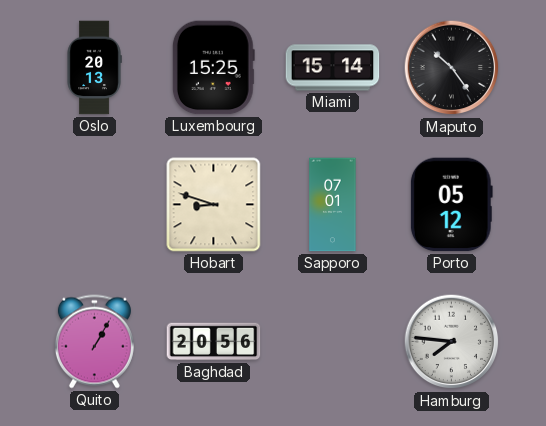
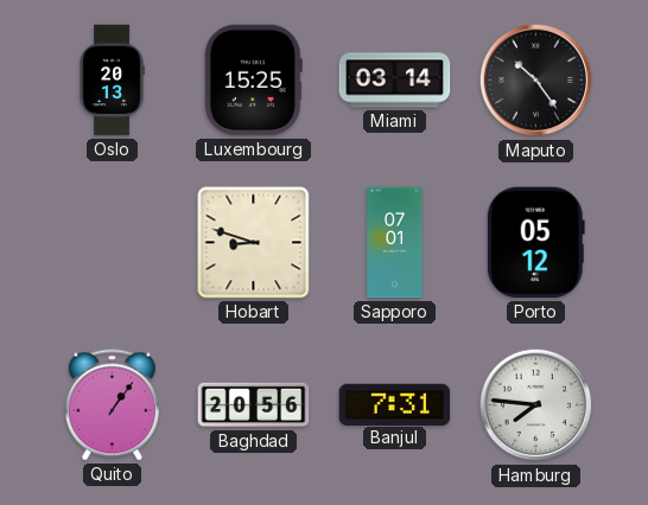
Miami: 15:14 -> 03:14 (395, 81)
Quito: 1:05 -> 1:06 (112, 405)
Banjul: none -> 7:31 (395, 404)
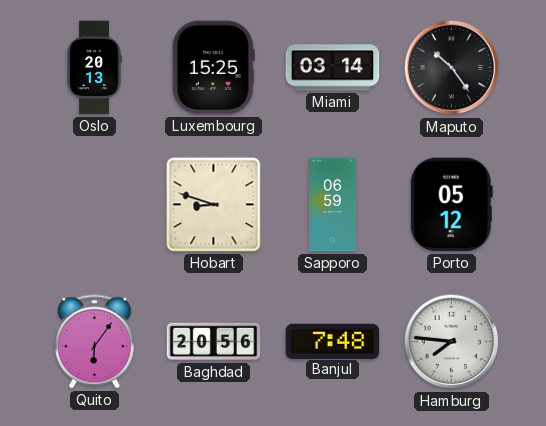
Sapporo: 07:01 -> 06:59 (333, 205)
Quito: 1:06 -> 6:06 (94, 342)
Banjul: 7:31 -> 7:48 (333, 341)
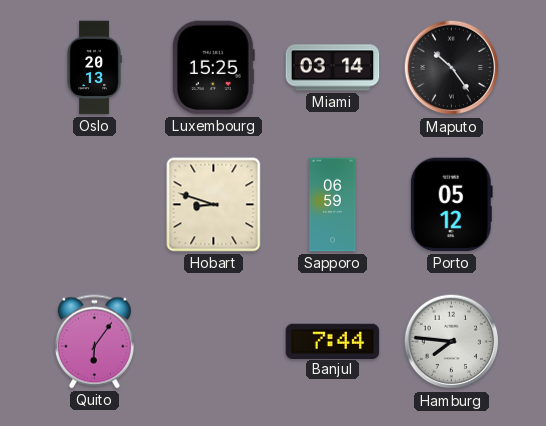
Baghdad: 20:56 -> none (214, 342)
Banjul: 7:48 -> 7:44 (333, 341)
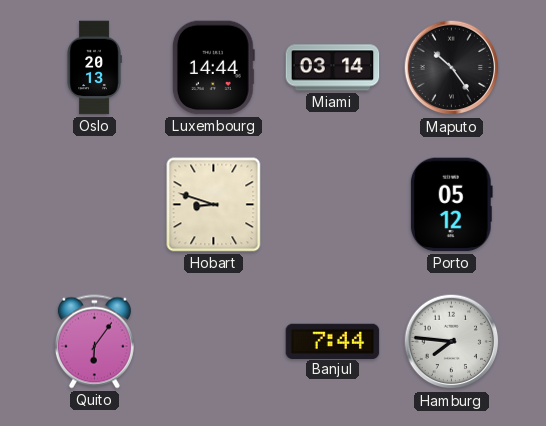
Luxembourg: 15:25 -> 14:44 (213, 68)
Sapporo: 06:59 -> none (333, 205)
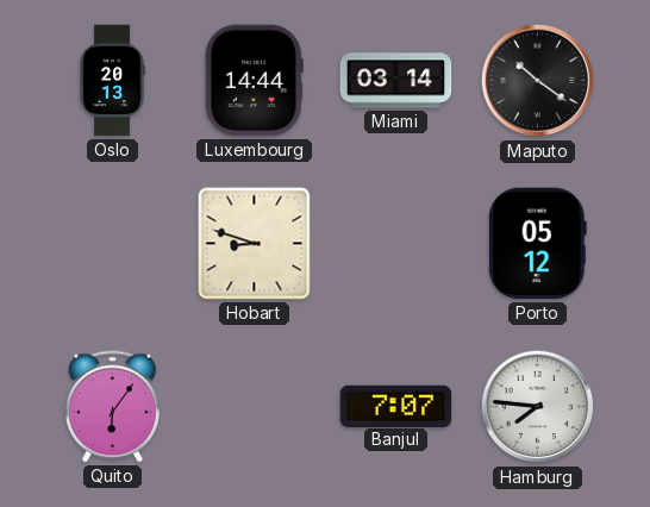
Maputo: 10:24 -> 10:21 (538, 81)
Banjul: 7:44 -> 7:07 (396, 406)
